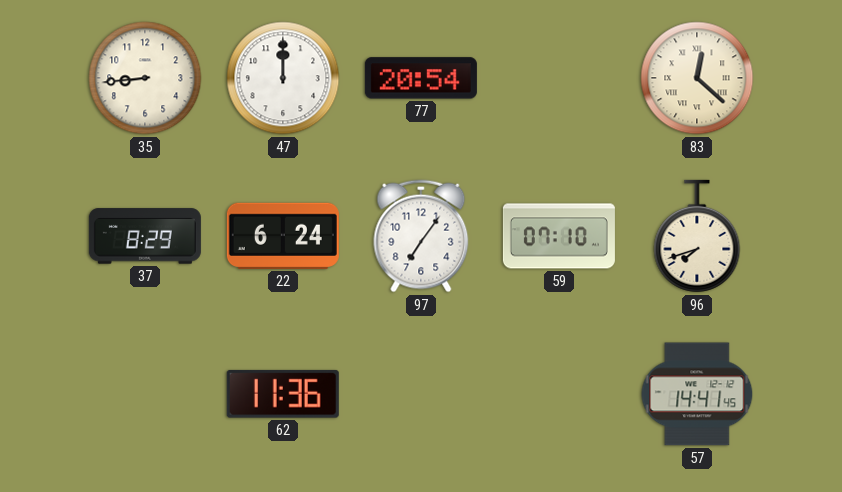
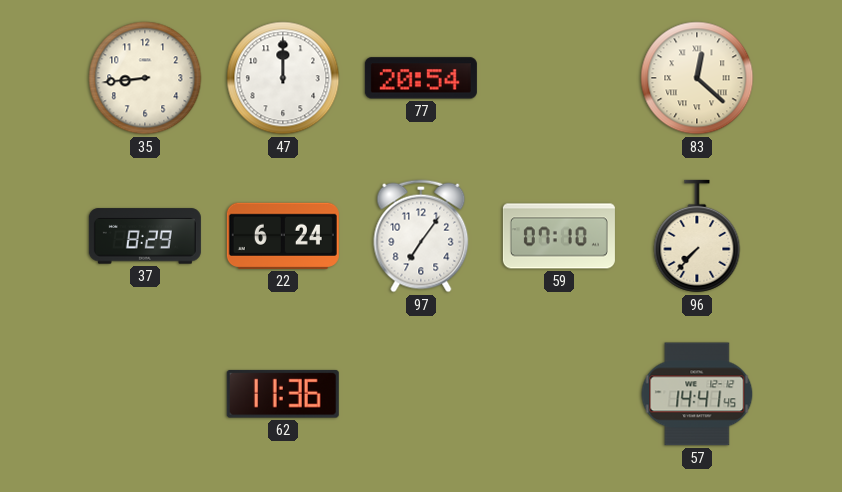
96: 7:42 -> 7:37 (697, 236)
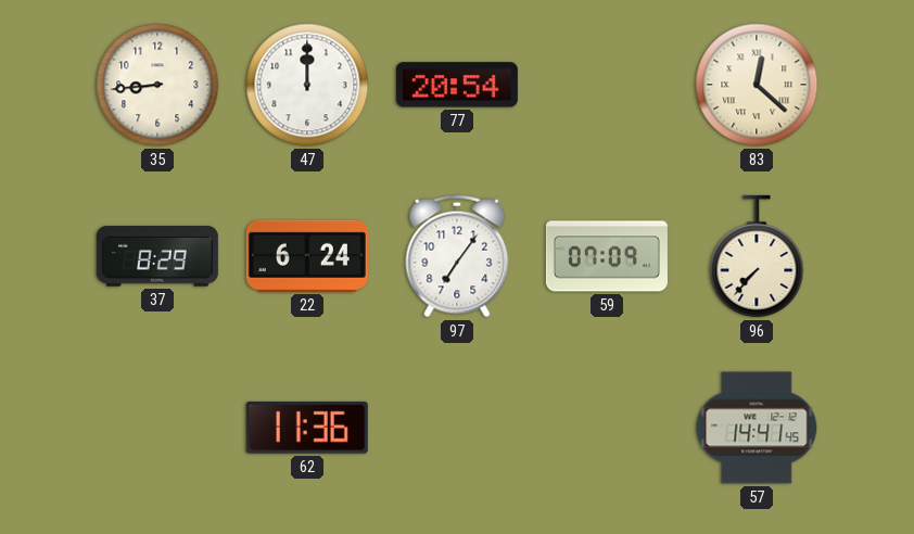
59: 07:10 -> 07:09 (607, 256)
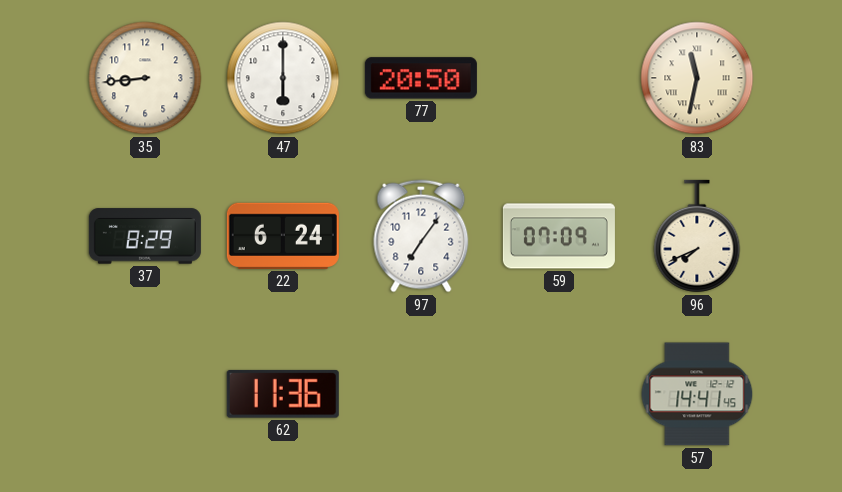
47: 12:00 -> 6:00 (283, 78)
77: 20:54 -> 20:50 (421, 78)
83: 12:22 -> 11:32 (697, 78)
96: 7:37 -> 7:41 (697, 236)
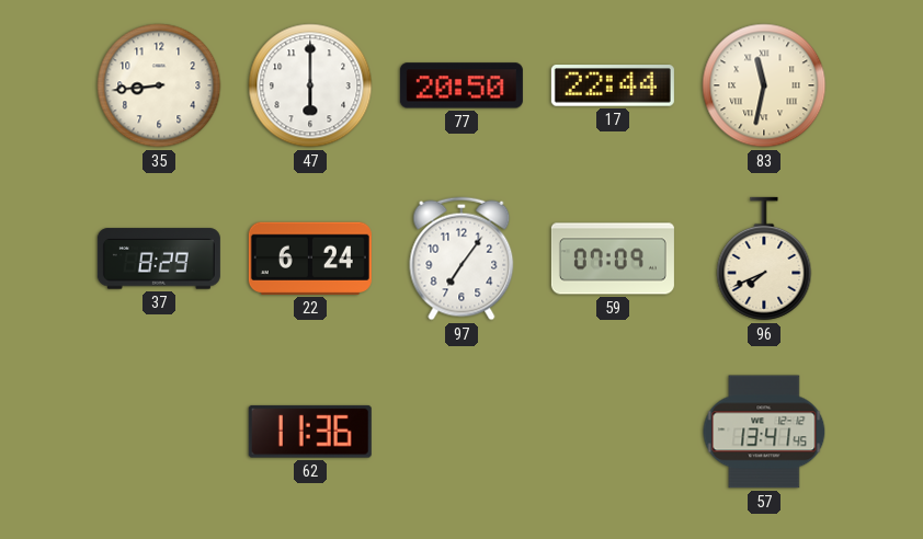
17: none -> 22:44 (613, 85)
57: 14:41 -> 13:41 (764, 432)
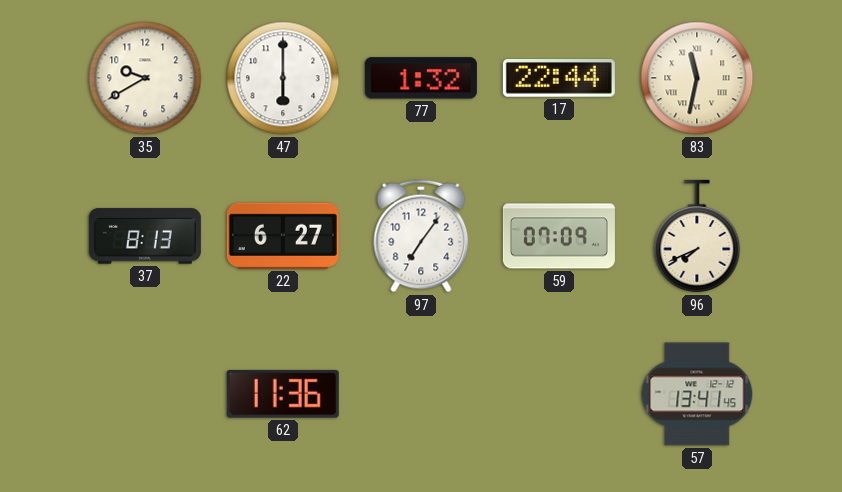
35: 8:44 -> 9:40 (145, 78)
77: 20:50 -> 1:32 (421, 78)
37: 8:29 -> 8:13 (145, 236)
22: 6:24 -> 6:27 (283, 236)
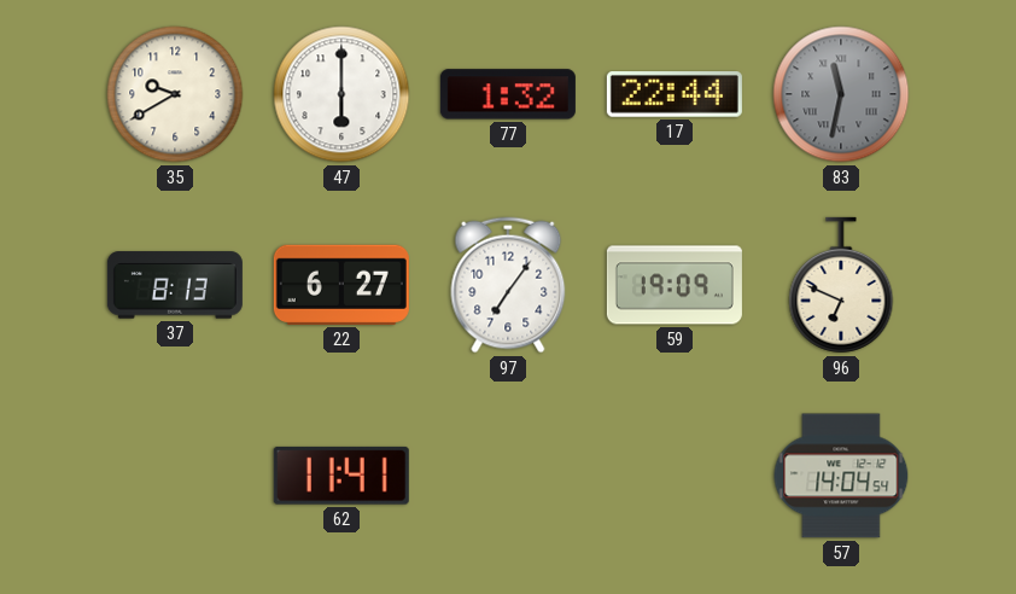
83 dial: cream -> grey (841, 94)
59: 07:09 -> 19:09 (675, 285)
96: 7:41 -> 6:49 (841, 285)
62: 11:36 -> 11:41 (341, 476)
57: 13:41 -> 14:04 (841, 476)
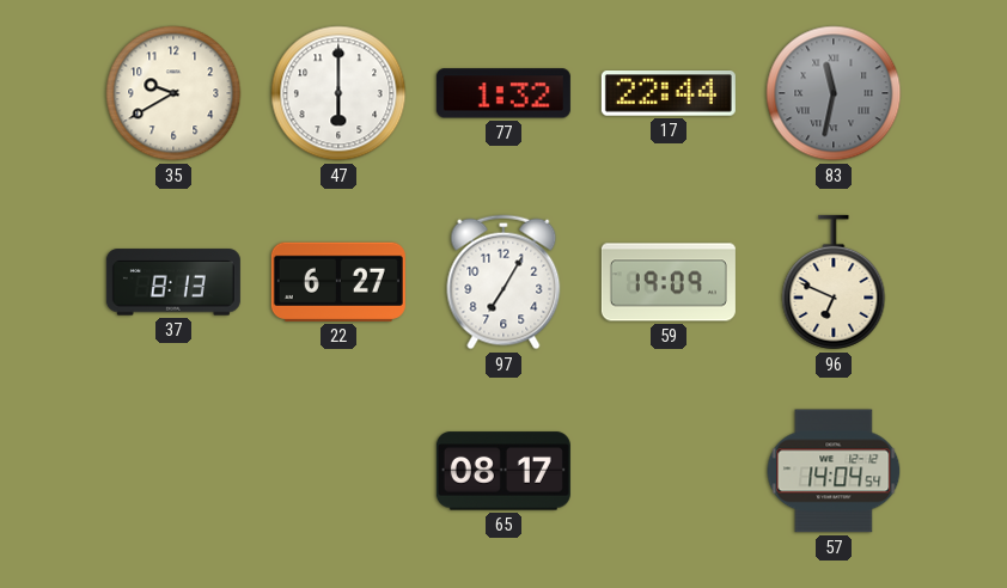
97: 7:06 -> 7:05 (504, 282)
62: 11:41 -> none (341, 476)
65: none -> 08:17 (504, 471)
